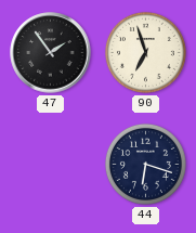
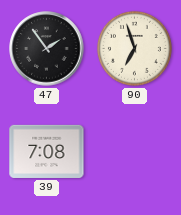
39: none -> 7:08 (47, 151)
44: 6:18 -> none (145, 164)
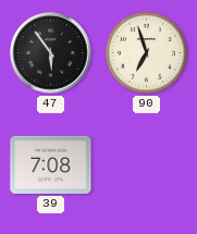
47: 1:54 -> 5:54 (51, 53)
